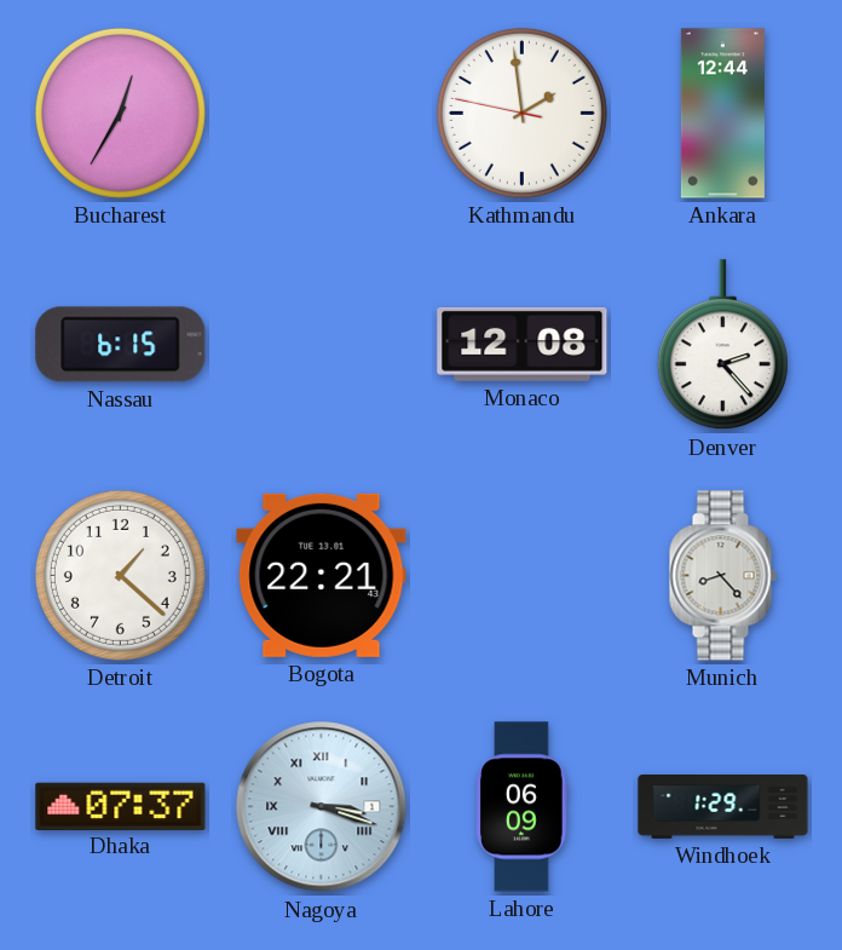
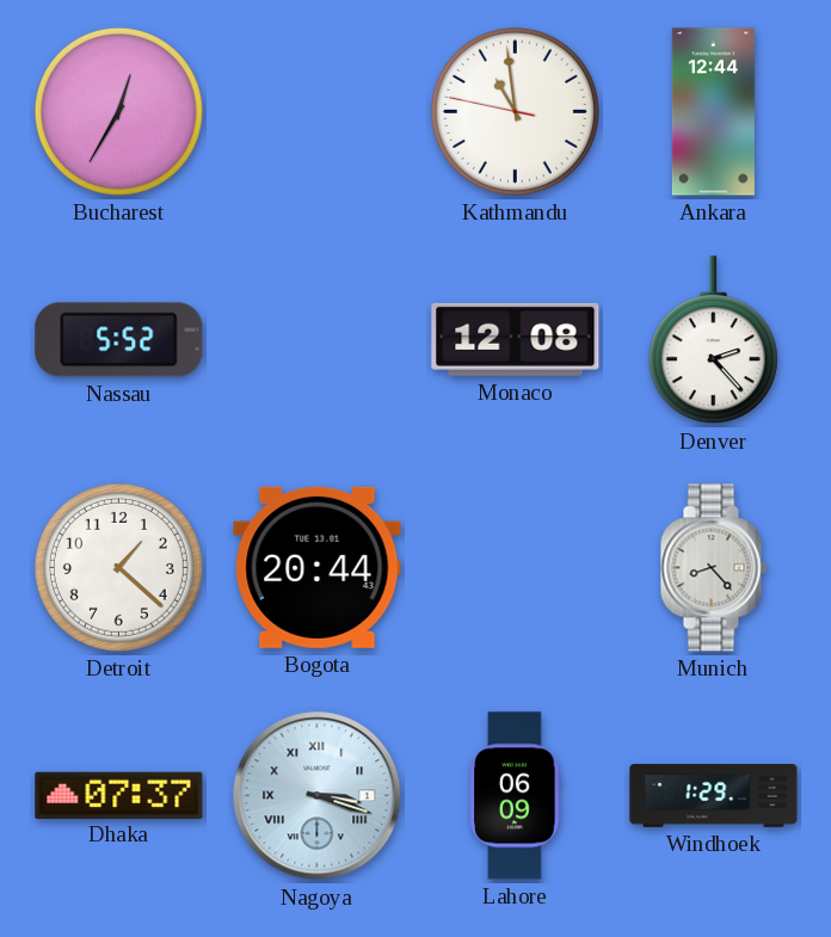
Kathmandu: 1:58 -> 10:58 (515, 111)
Nassau: 6:15 -> 5:52 (119, 340)
Bogota: 22:21 -> 20:44 (318, 567)
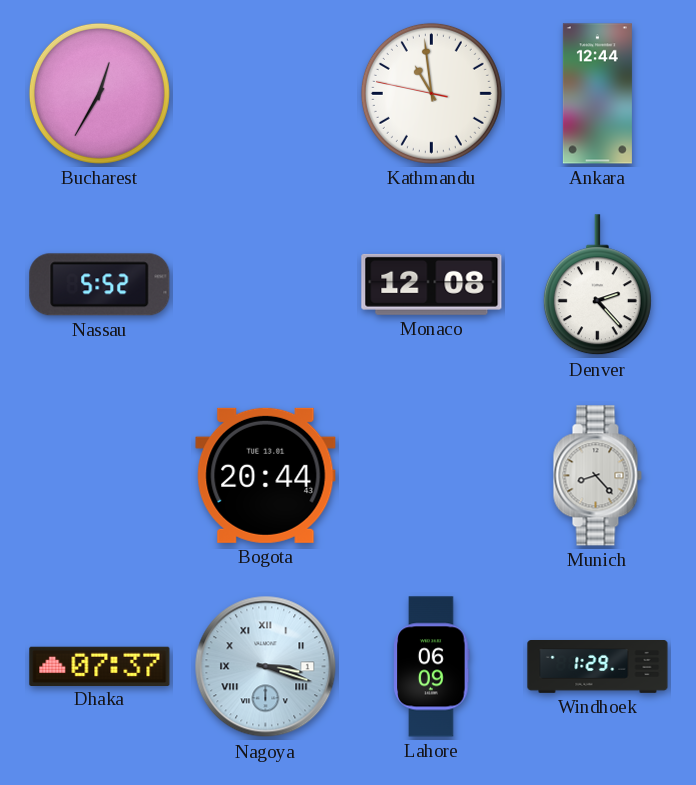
Detroit: 1:22 -> none (118, 567)
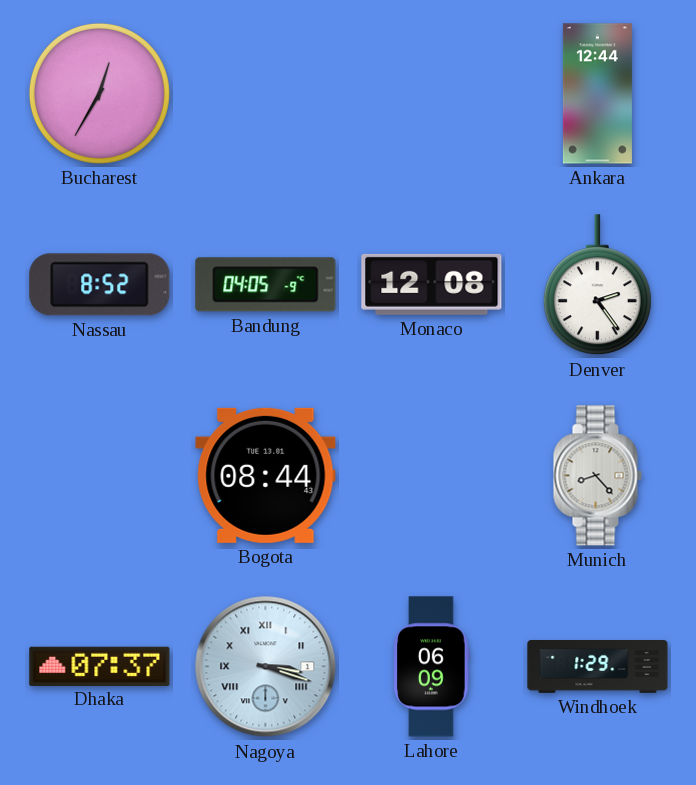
Kathmandu: 10:58 -> none (431, 93)
Nassau: 5:52 -> 8:52 (100, 285)
Bandung: none -> 04:05 (266, 285)
Denver: 2:23 -> 2:24 (597, 285)
Bogota: 20:44 -> 08:44 (266, 475)
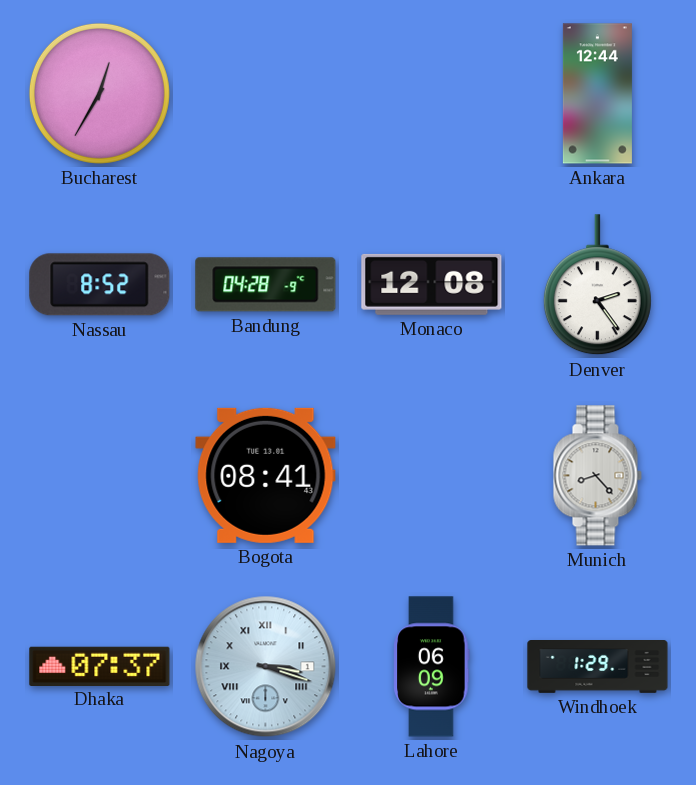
Bandung: 04:05 -> 04:28 (266, 285)
Bogota: 08:44 -> 08:41 (266, 475)
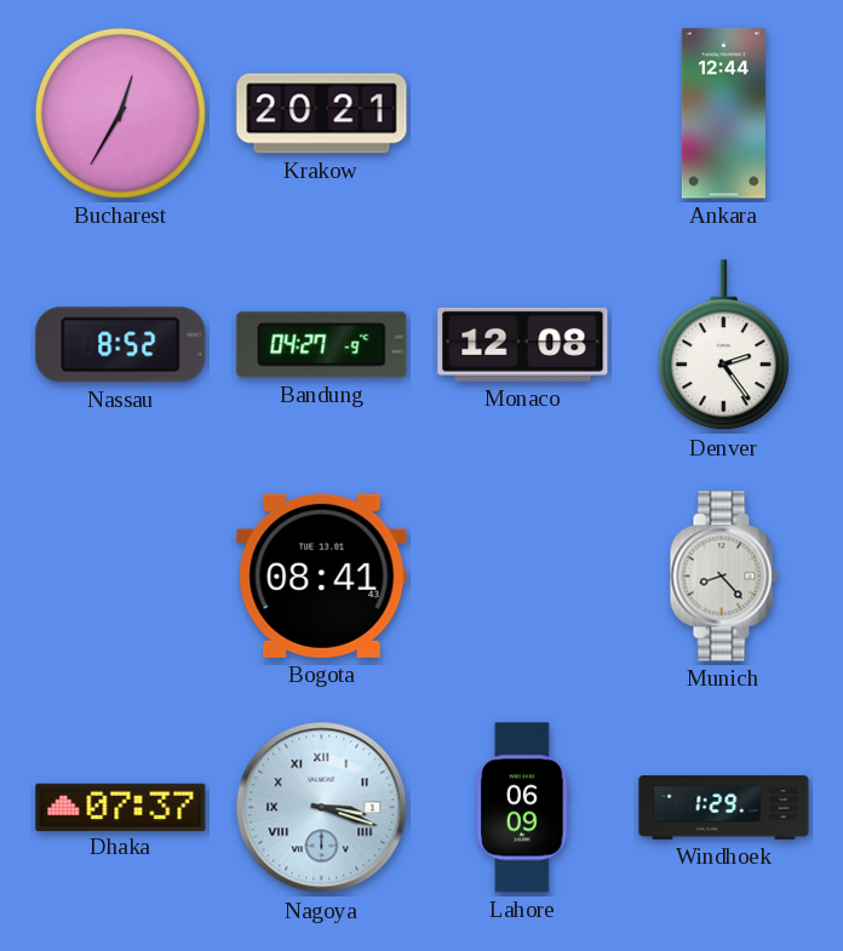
Krakow: none -> 20:21 (322, 114)
Bandung: 04:28 -> 04:27 (322, 345)
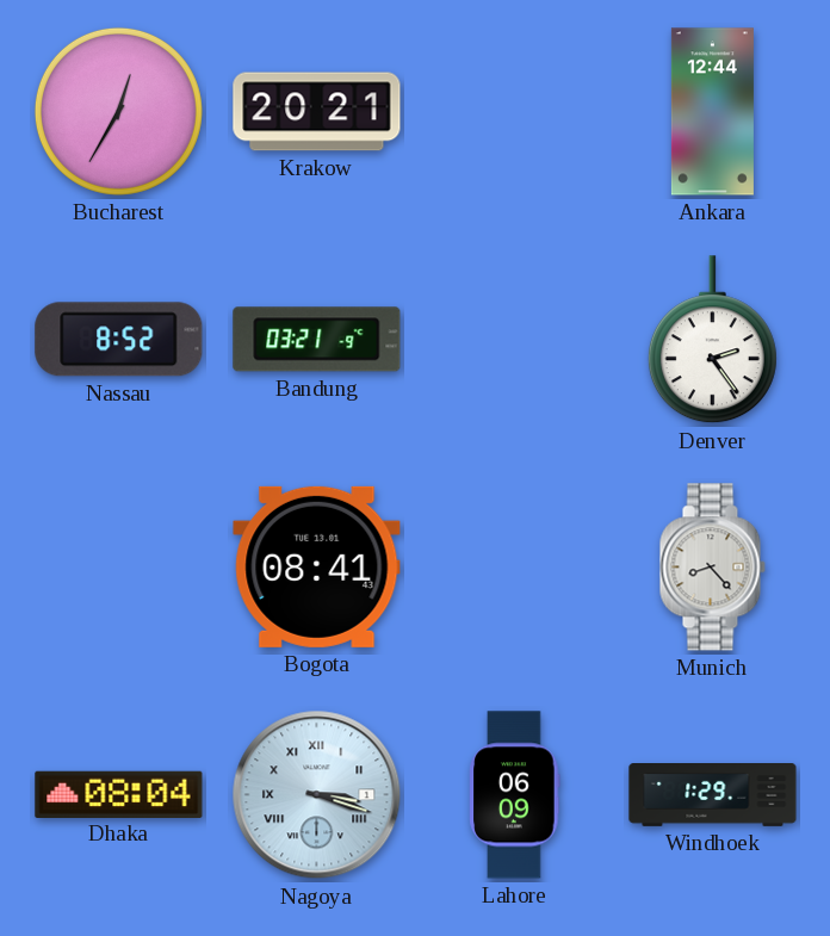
Bandung: 04:27 -> 03:21 (317, 340)
Monaco: 12:08 -> none (523, 344)
Dhaka: 07:37 -> 08:04 (119, 794)
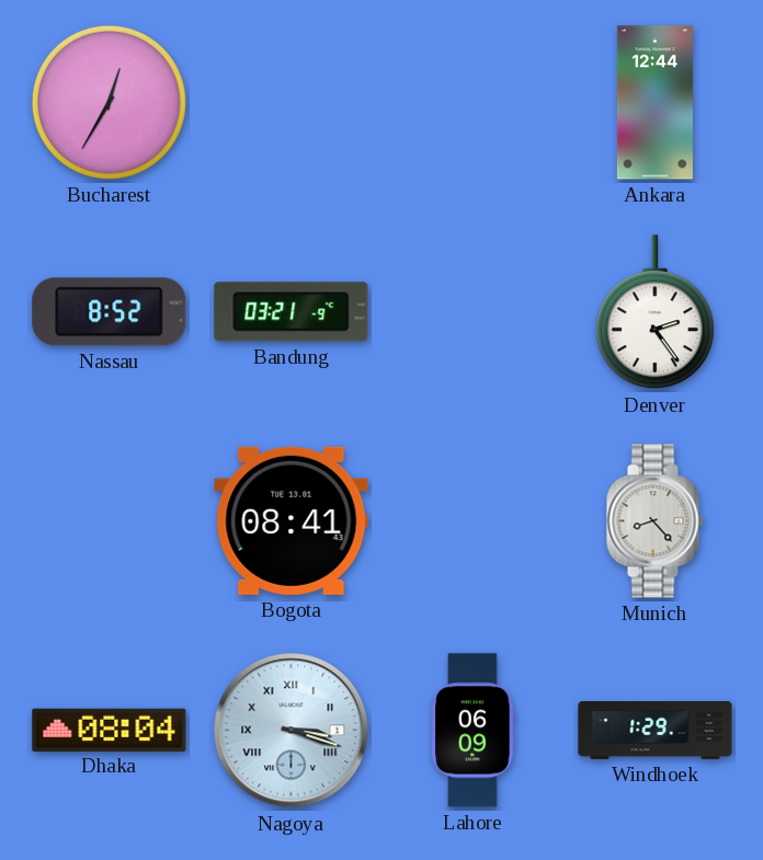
Krakow: 20:21 -> none (317, 112)
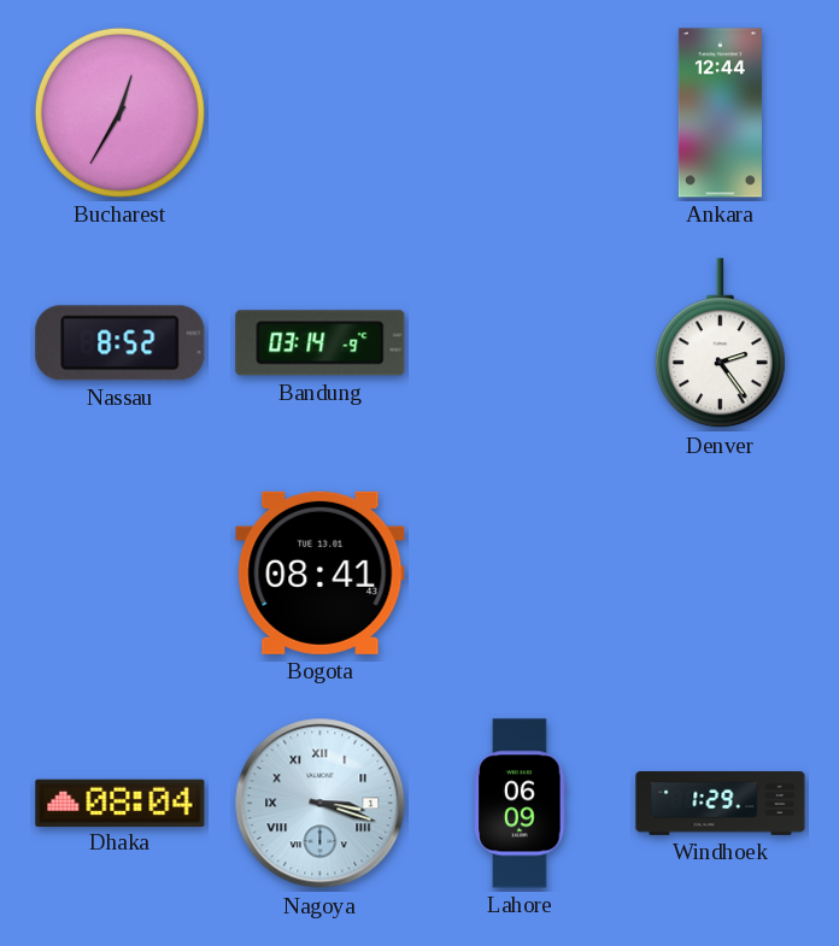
Bandung: 03:21 -> 03:14 (321, 343)
Munich: 8:23 -> none (654, 521)
